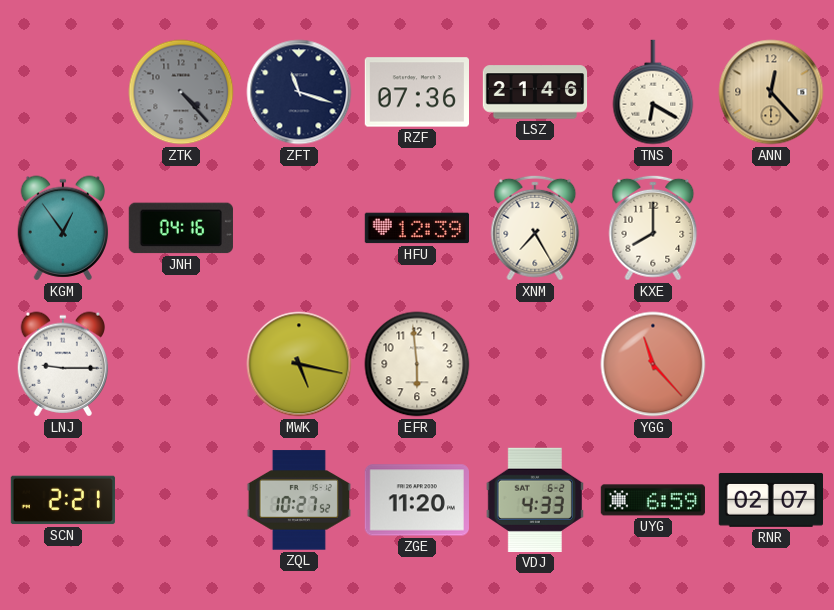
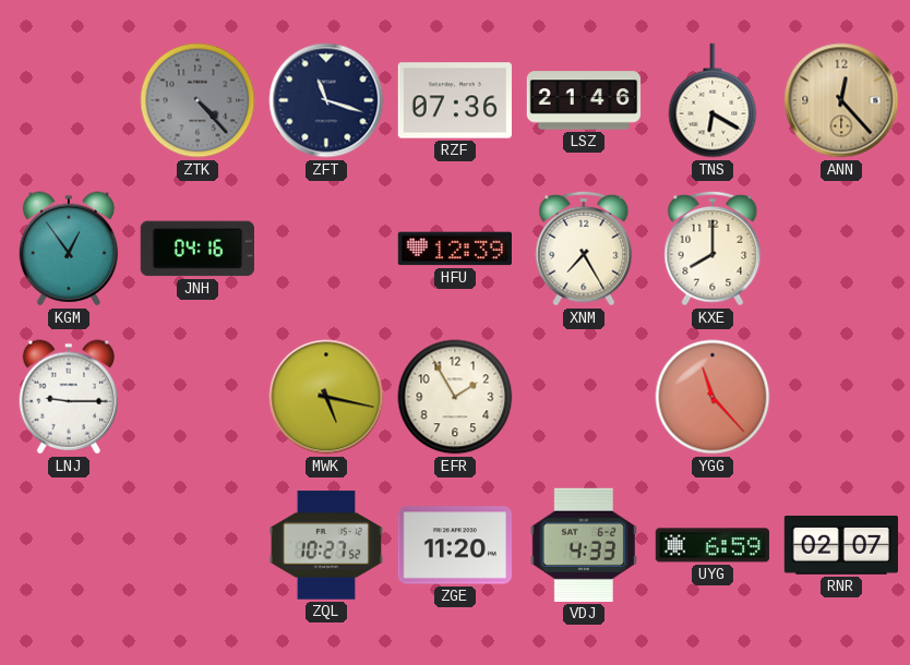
EFR: 5:59 -> 1:55 (455, 397)
SCN: 2:21 -> none (62, 500)
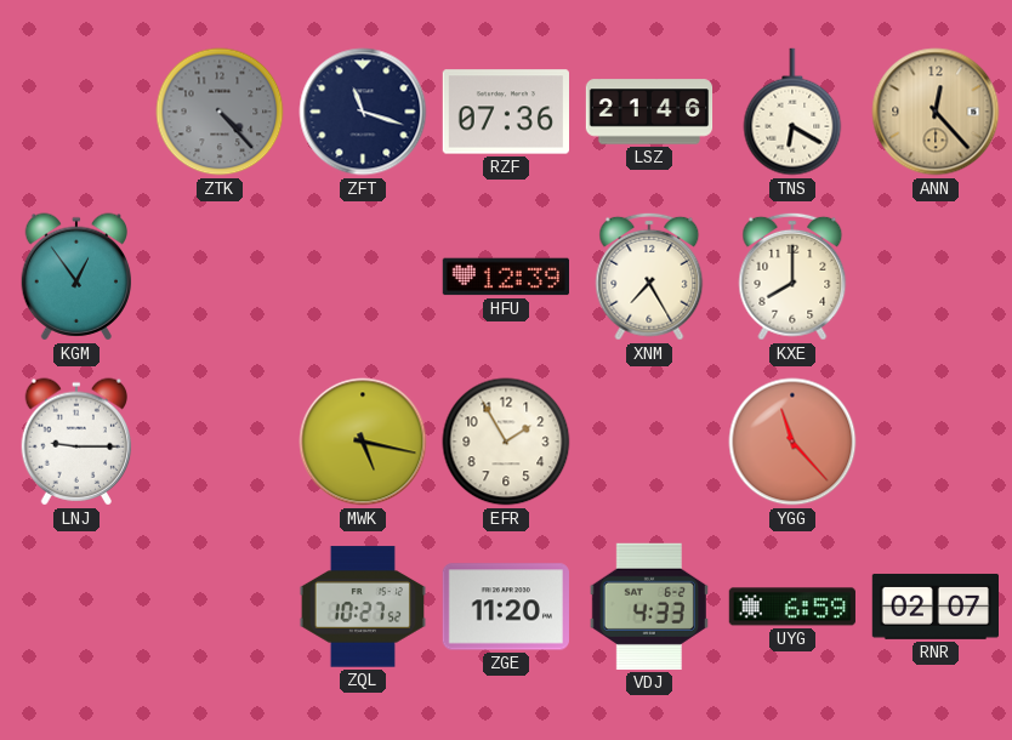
JNH: 04:16 -> none (197, 249)
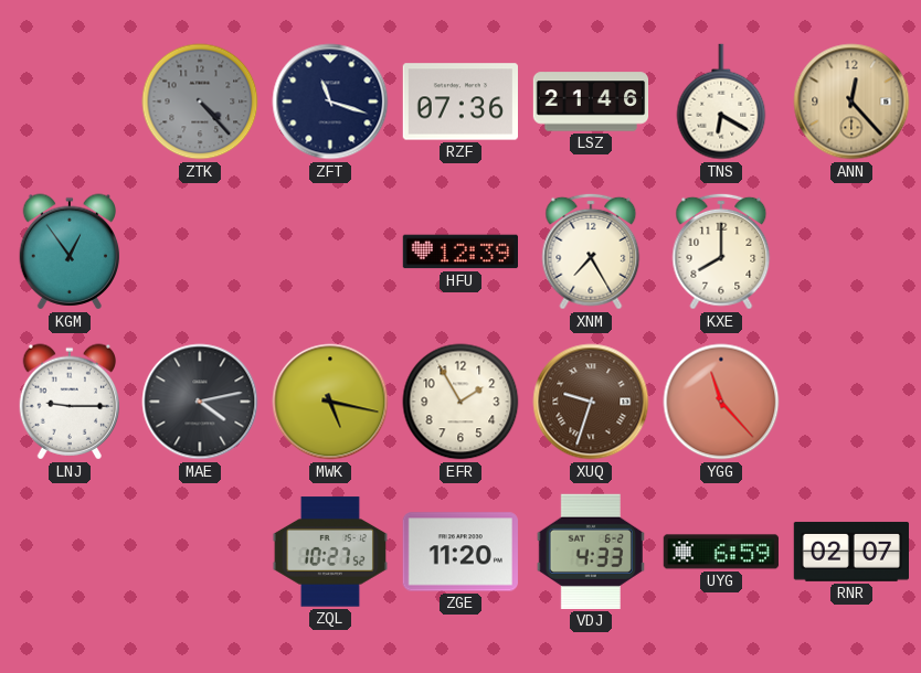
MAE: none -> 4:13 (200, 402)
XUQ: none -> 9:33 (591, 402)
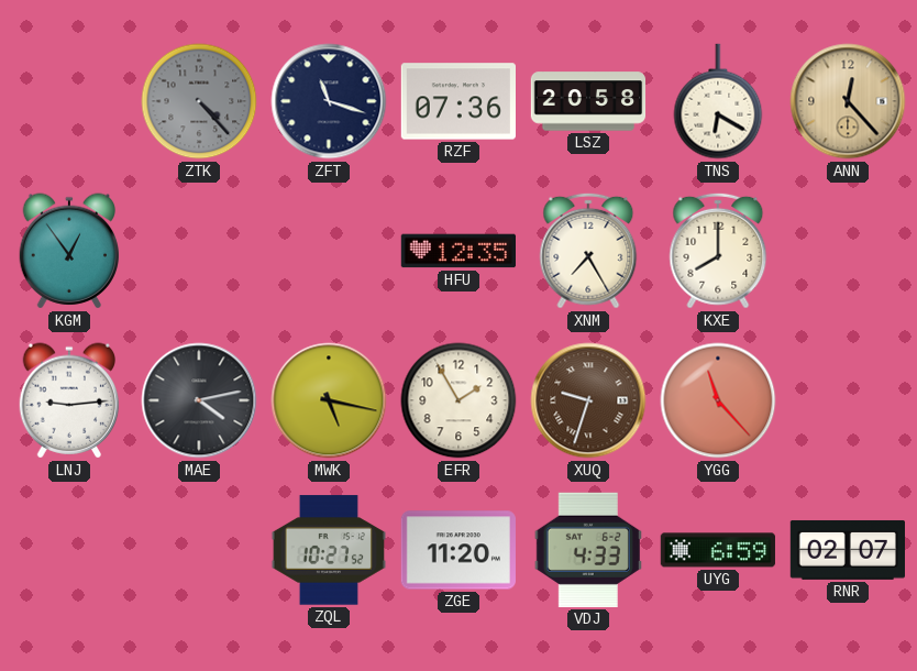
LSZ: 21:46 -> 20:58 (588, 101)
HFU: 12:39 -> 12:35 (457, 251)
LNJ: 9:15 -> 9:14 (69, 400)
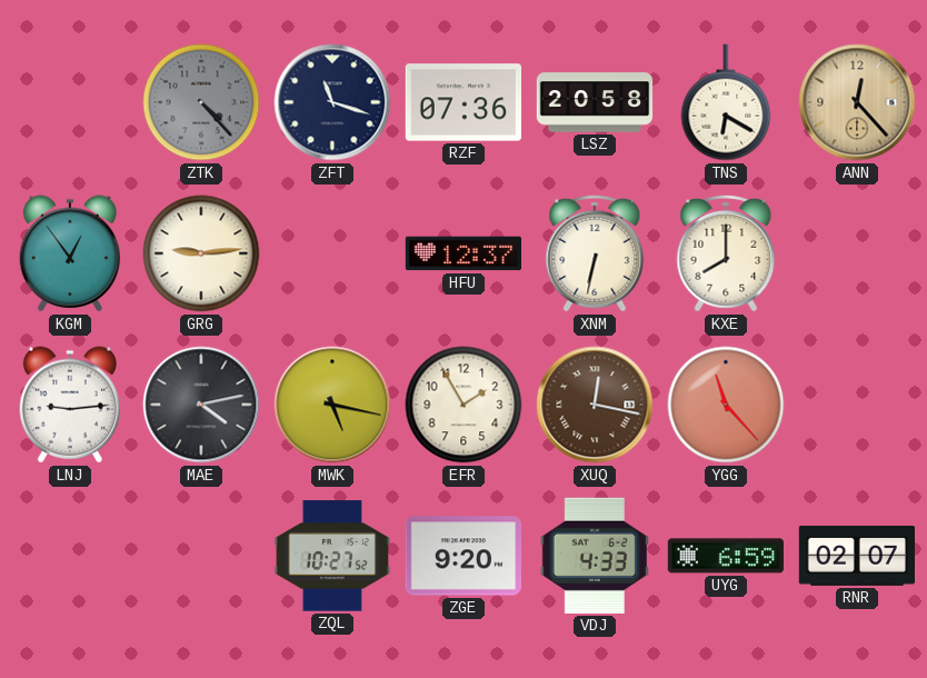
GRG: none -> 9:14 (201, 253)
HFU: 12:35 -> 12:37 (462, 253)
XNM: 7:25 -> 6:32 (595, 253)
XUQ: 9:33 -> 12:17 (595, 405)
ZGE: 11:20 -> 9:20 (463, 556)
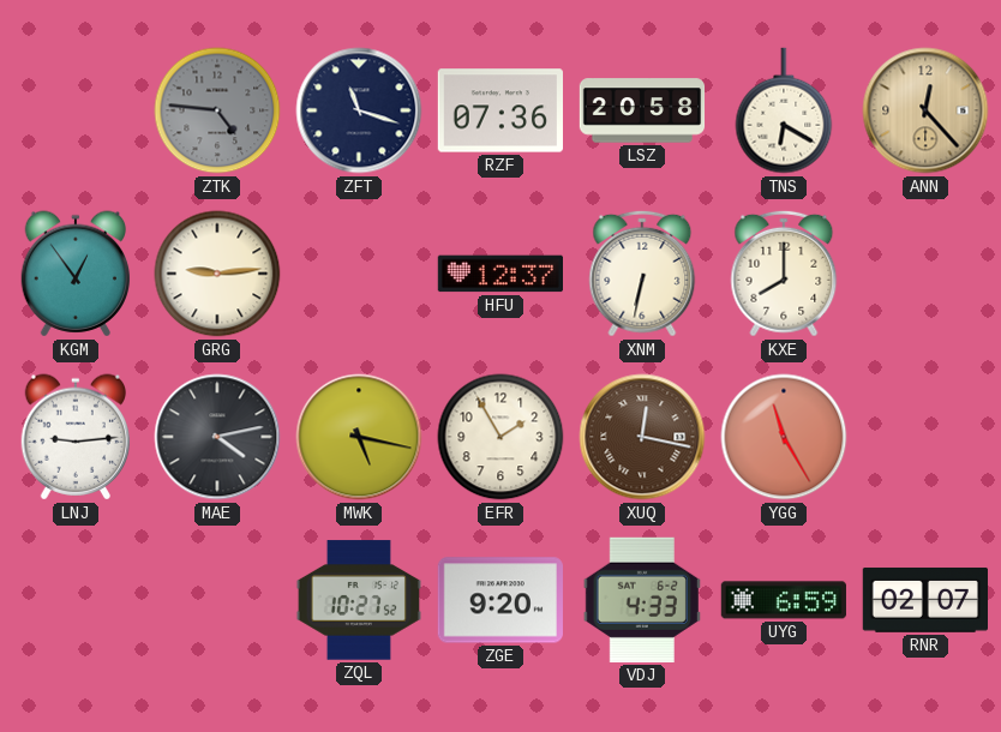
ZTK: 4:23 -> 4:46 (217, 110)
YGG: 11:23 -> 11:25 (784, 437)
